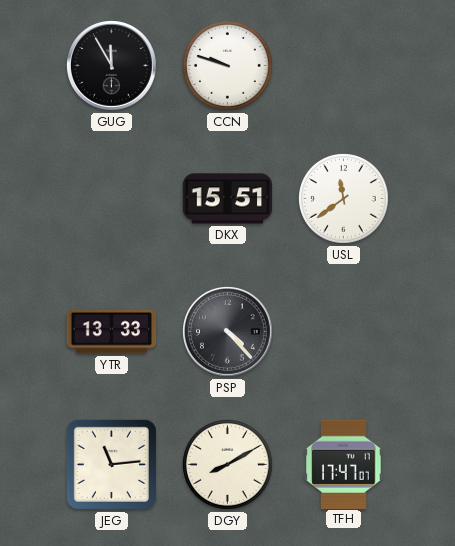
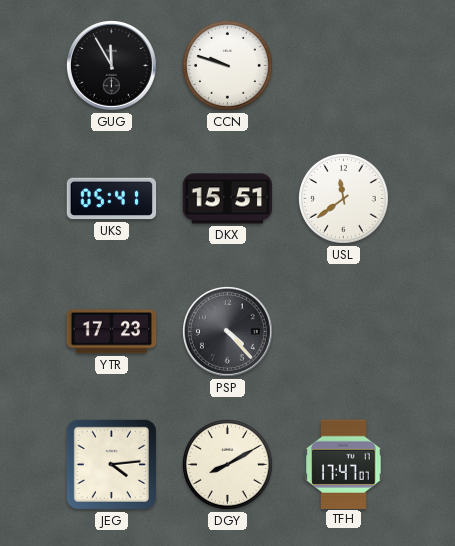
UKS: none -> 05:41 (112, 199)
YTR: 13:33 -> 17:23 (112, 332)
JEG: 11:14 -> 4:14 (111, 464)
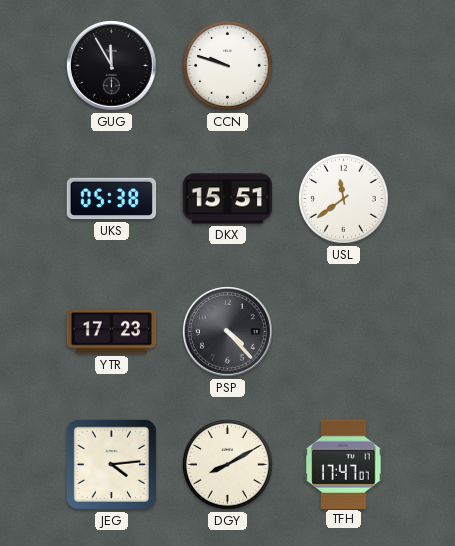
UKS: 05:41 -> 05:38 (112, 199)
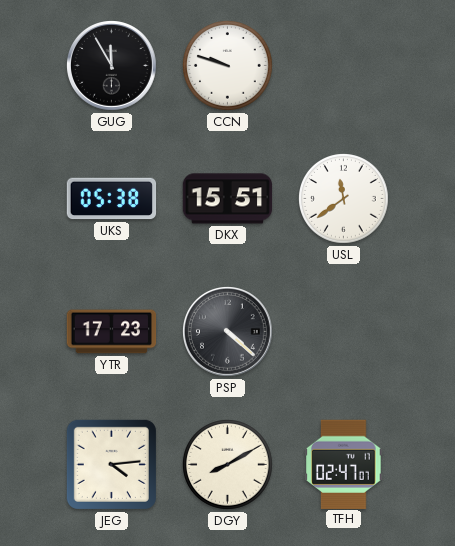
PSP: 4:23 -> 4:22 (228, 332)
TFH: 17:47 -> 02:47 (344, 464)
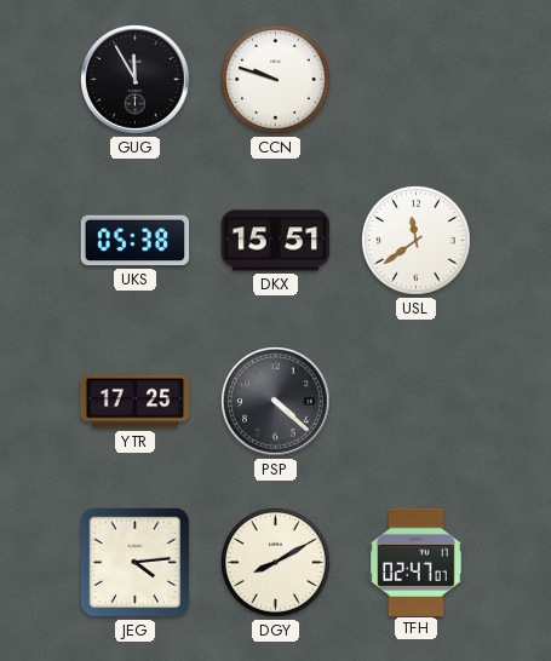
YTR: 17:23 -> 17:25 (136, 402)
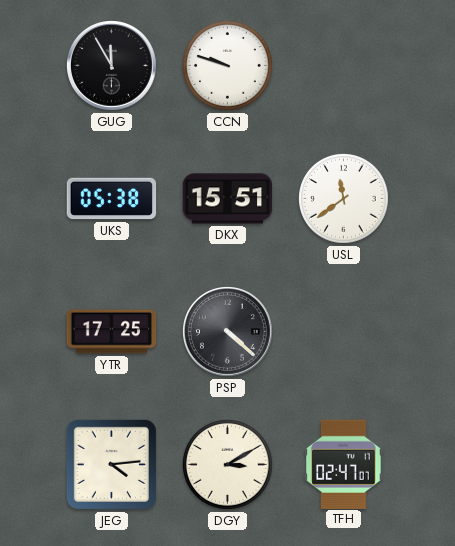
DGY: 8:10 -> 3:10 (228, 465)
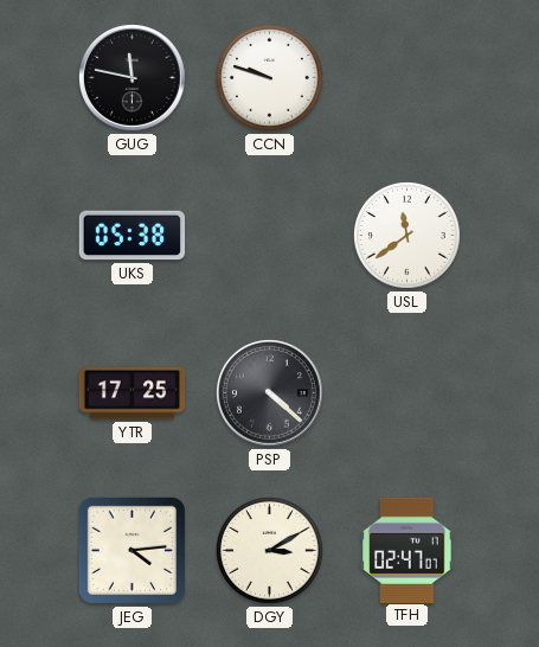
GUG: 11:55 -> 11:47 (133, 78)
DKX: 15:51 -> none (228, 199)
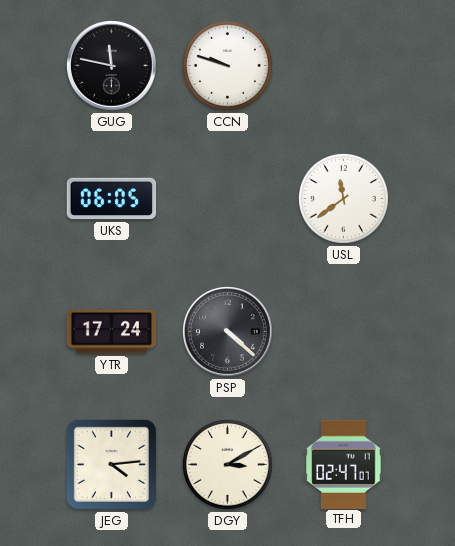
UKS: 05:38 -> 06:05 (112, 199)
YTR: 17:25 -> 17:24 (112, 332)
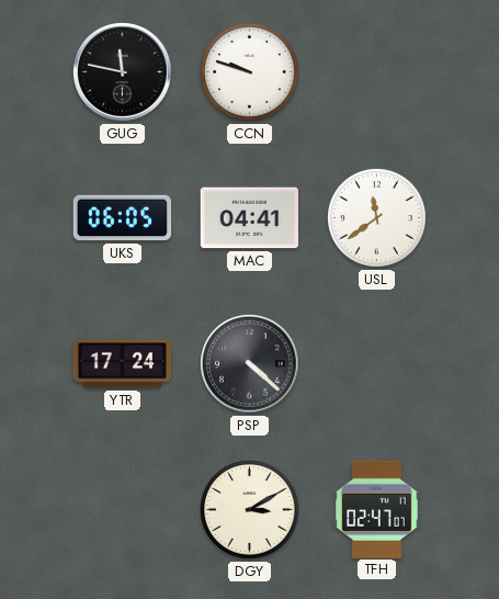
MAC: none -> 04:41 (249, 218)
JEG: 4:14 -> none (111, 464)
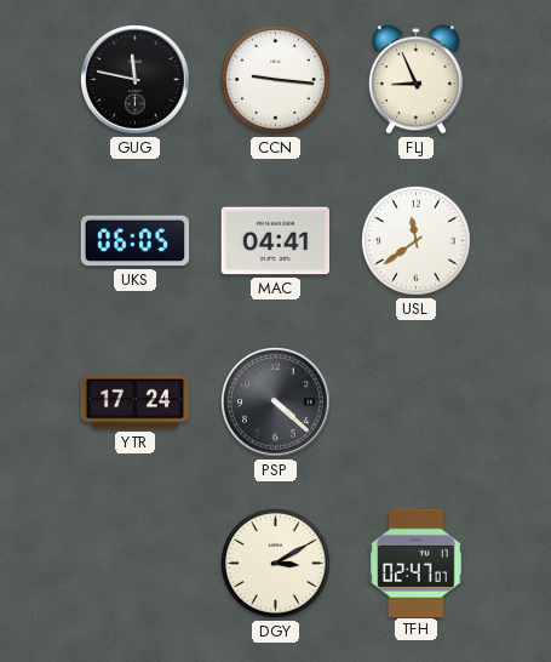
CCN: 9:48 -> 9:16 (276, 80)
FLJ: none -> 8:56 (415, 80)
